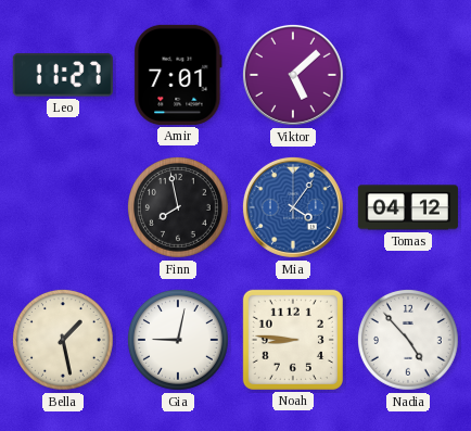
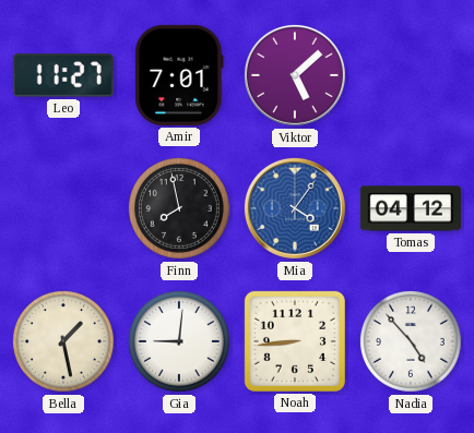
Gia: 9:02 -> 9:01 (180, 342)
Noah: 8:46 -> 8:44 (295, 341)
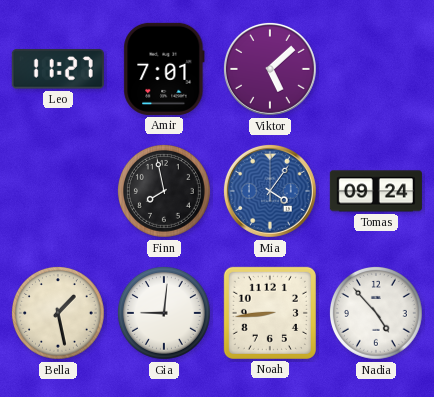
Tomas: 04:12 -> 09:24 (376, 191)
